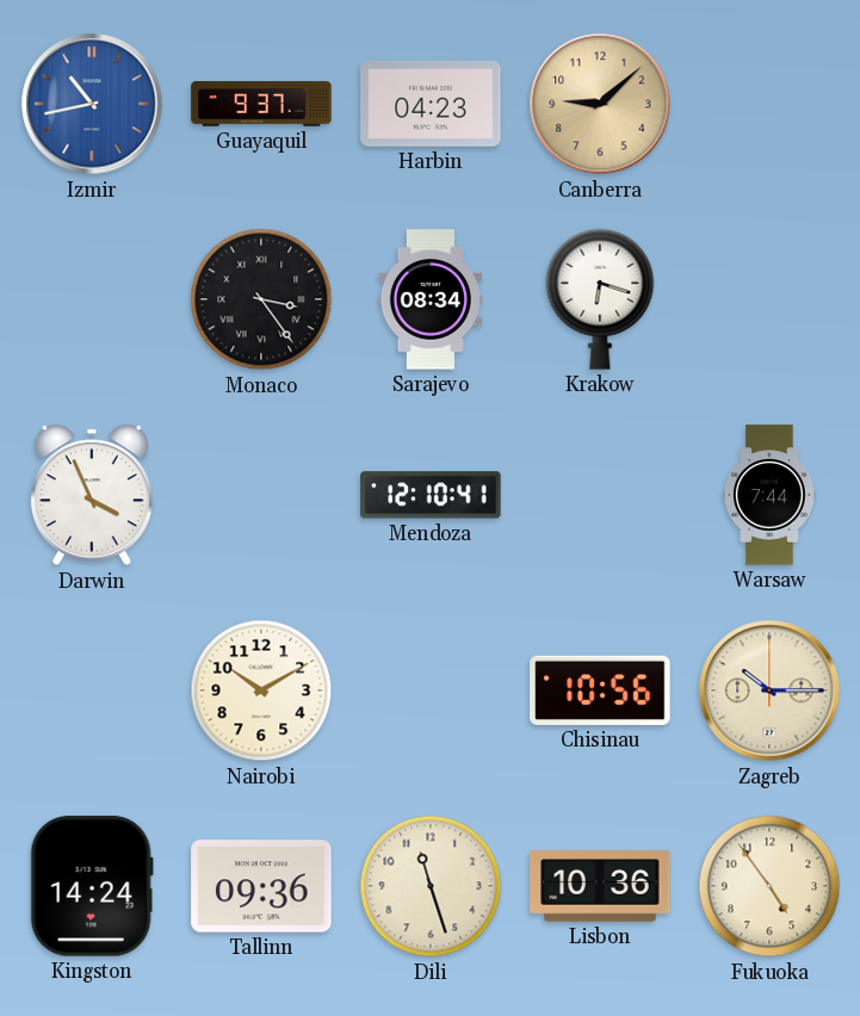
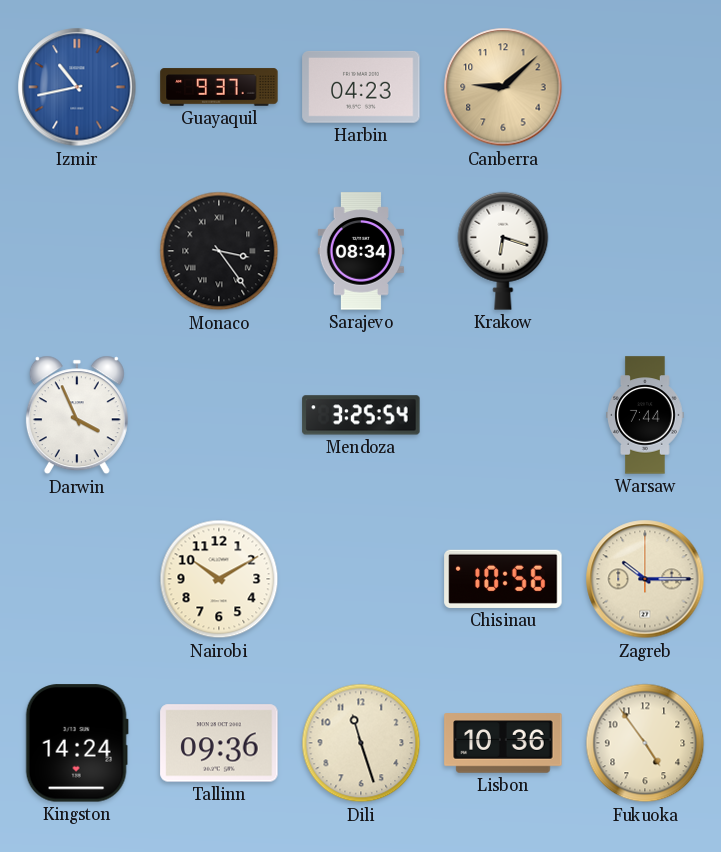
Mendoza: 12:10 -> 3:25 (361, 415)
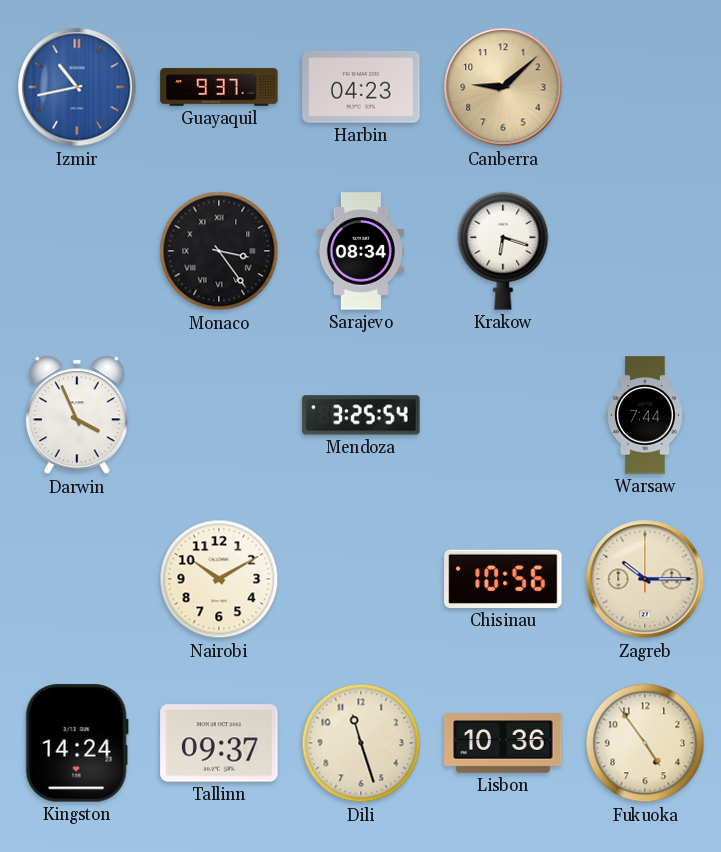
Tallinn: 09:36 -> 09:37 (219, 743)
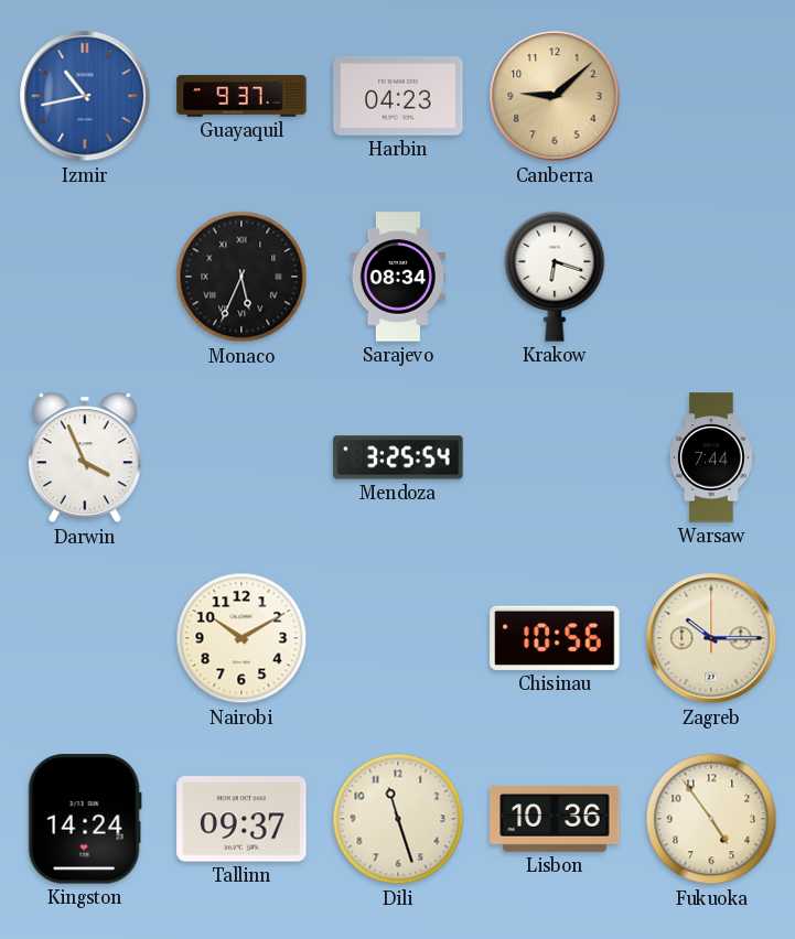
Monaco: 3:24 -> 5:34 (241, 277)
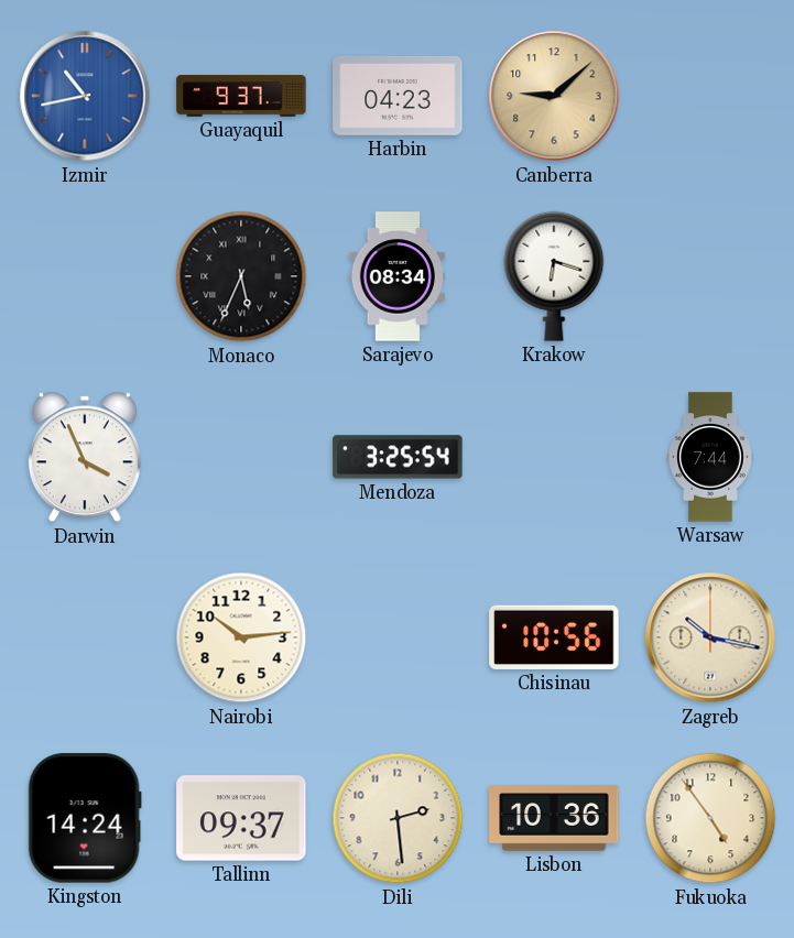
Nairobi: 10:10 -> 10:14 (241, 637)
Zagreb: 10:15 -> 10:17 (710, 637)
Dili: 11:27 -> 2:29 (398, 818)
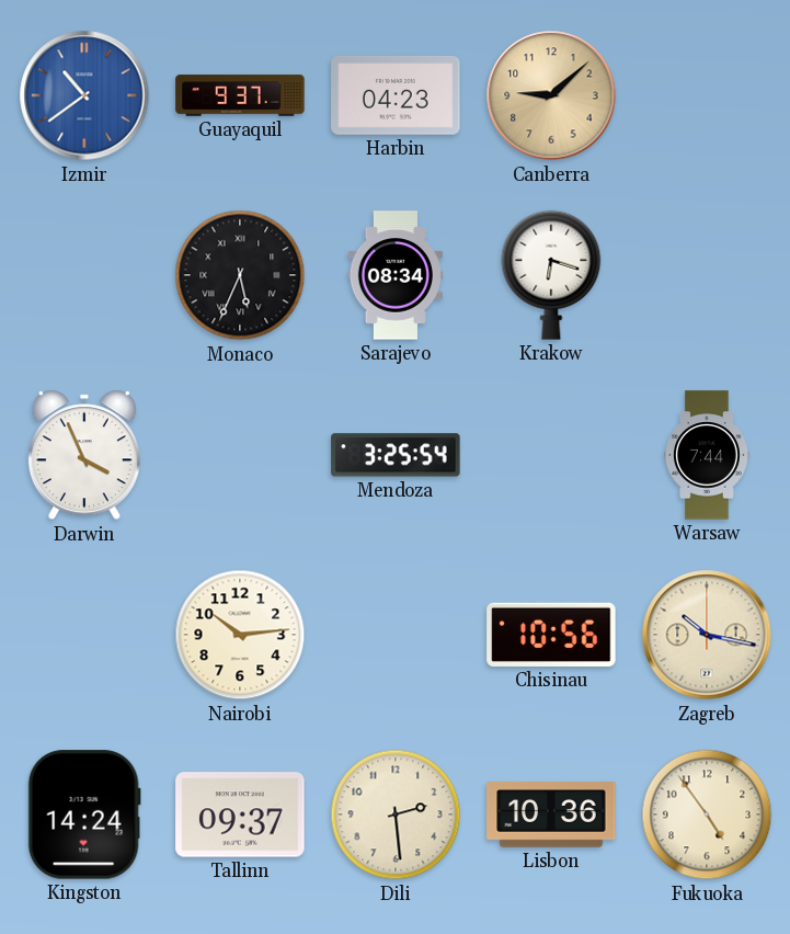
Izmir: 10:43 -> 10:39 (84, 95)
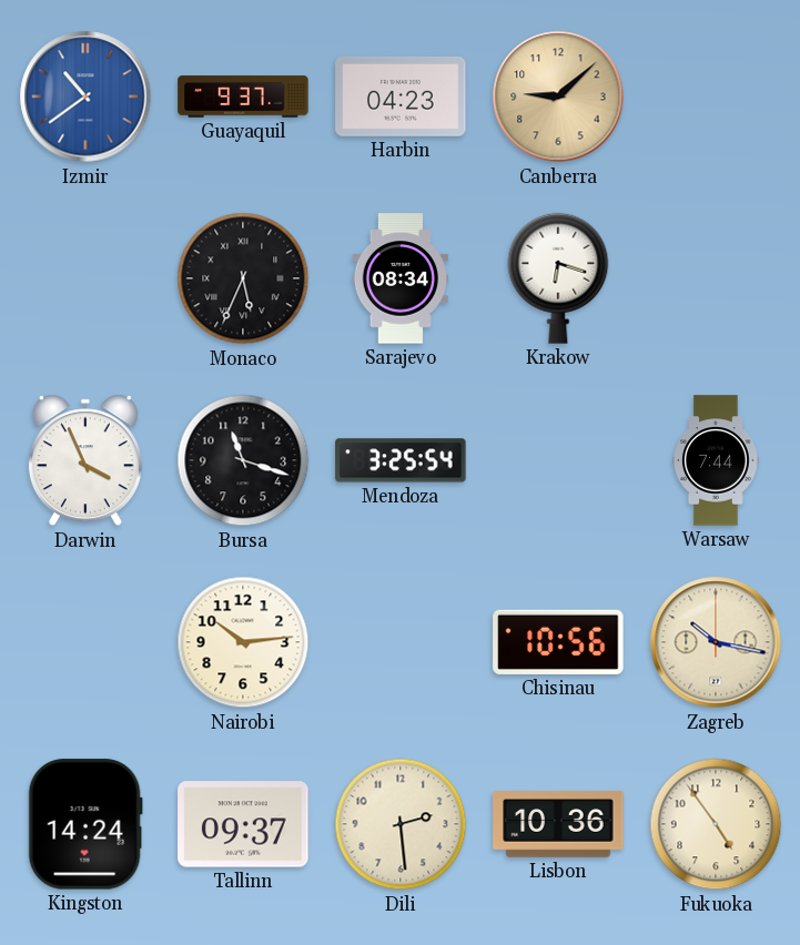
Bursa: none -> 11:18 (243, 460)
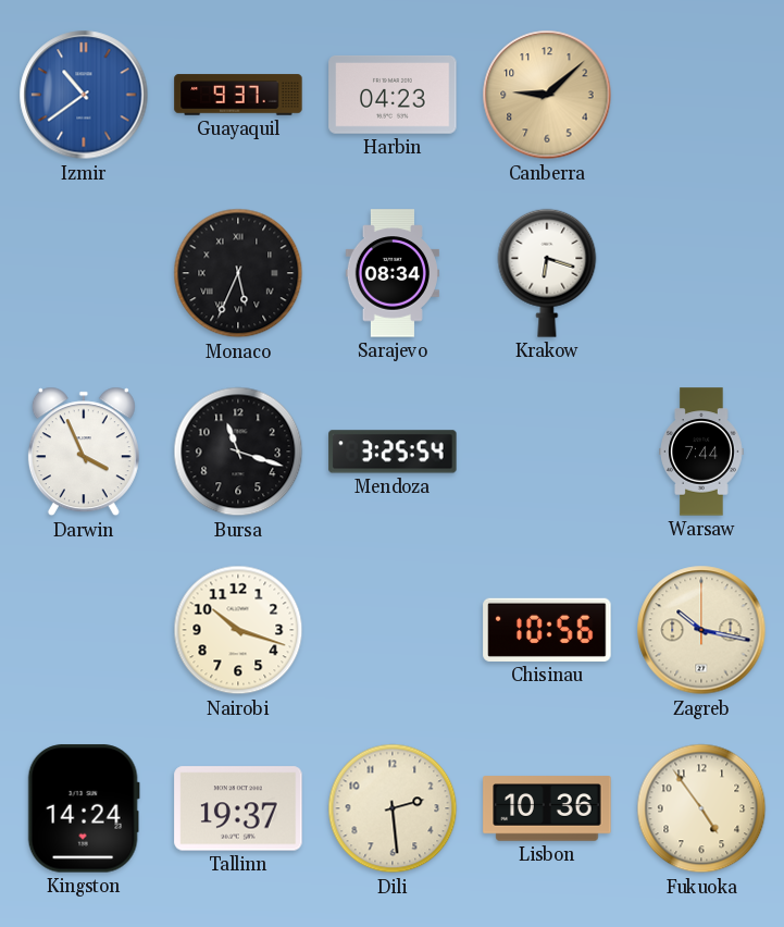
Nairobi: 10:14 -> 10:18 (238, 630)
Tallinn: 09:37 -> 19:37 (238, 808)
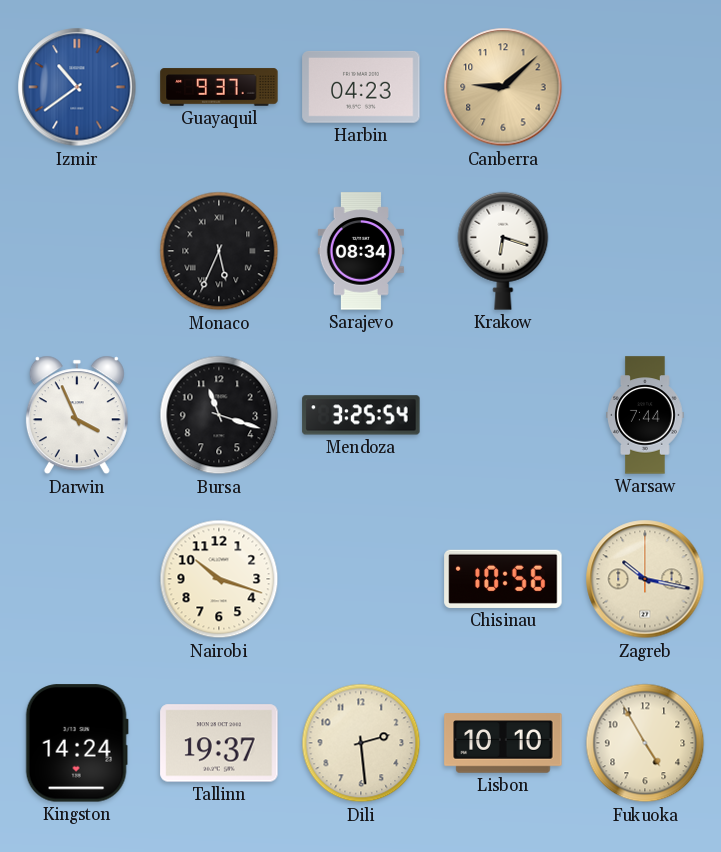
Lisbon: 10:36 -> 10:10 (503, 743)
Fukuoka: 4:54 -> 4:55 (645, 743)
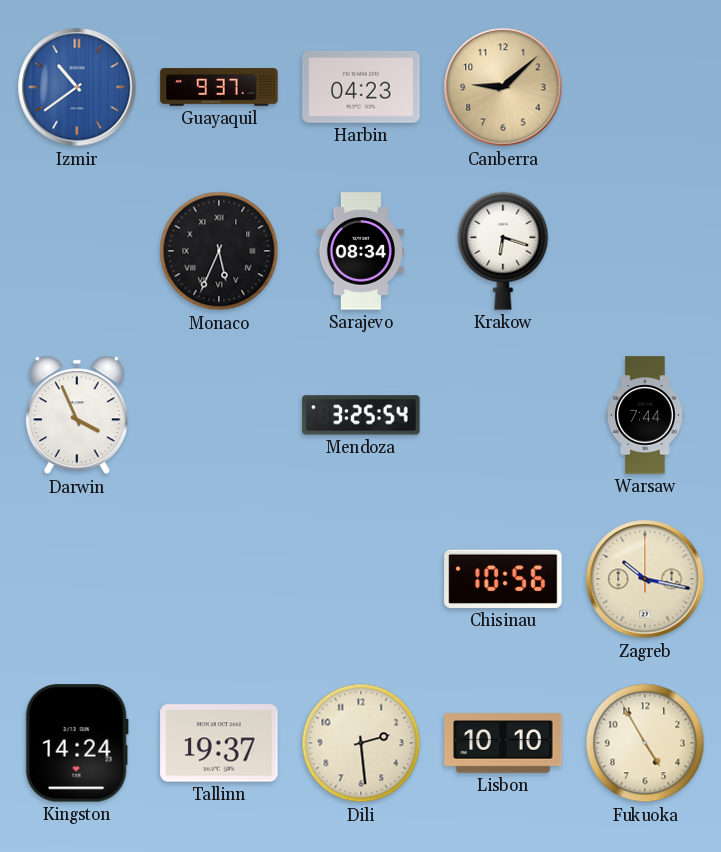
Bursa: 11:18 -> none (219, 415)
Nairobi: 10:18 -> none (219, 579)
